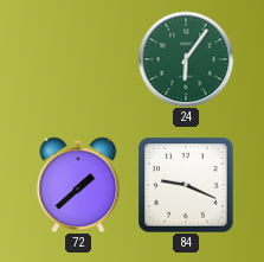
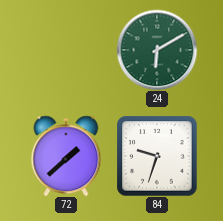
24: 6:06 -> 6:10 (157, 50)
84: 9:19 -> 9:33 (157, 156)
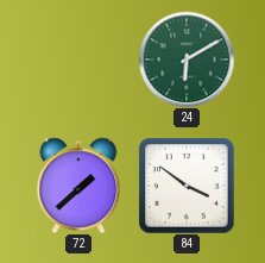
84: 9:33 -> 3:51 (187, 186)
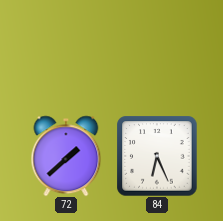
24: 6:10 -> none (187, 60)
84: 3:51 -> 6:26 (157, 156)
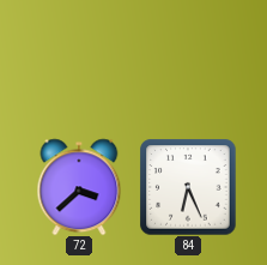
72: 1:38 -> 3:38 (79, 187)
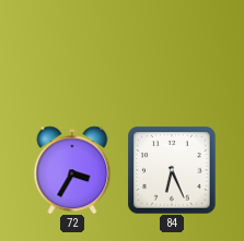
72: 3:38 -> 3:35 (72, 170)
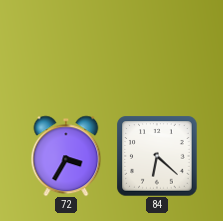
84: 6:26 -> 6:22 (157, 156)
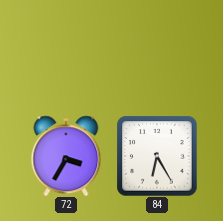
84: 6:22 -> 6:25 (157, 156)
